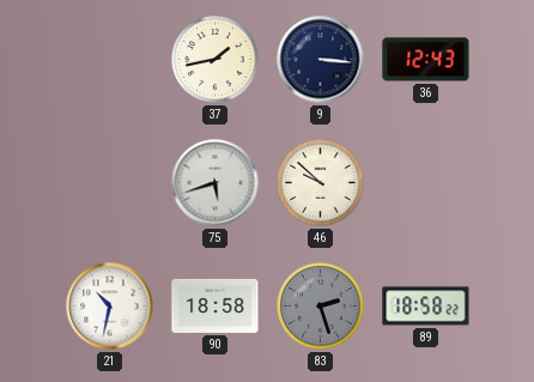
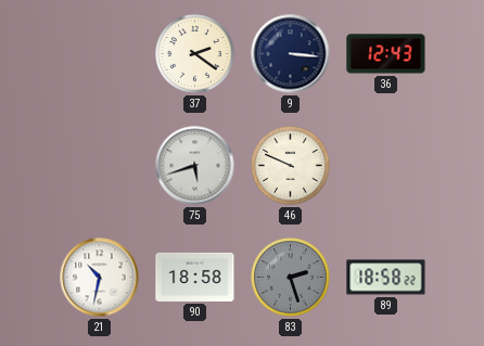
37: 1:43 -> 2:21 (195, 54)
46: 9:52 -> 9:49 (291, 166)
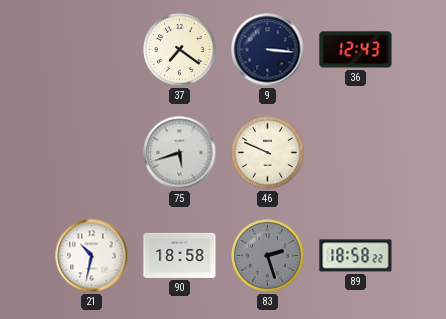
37: 2:21 -> 7:21 (180, 50)
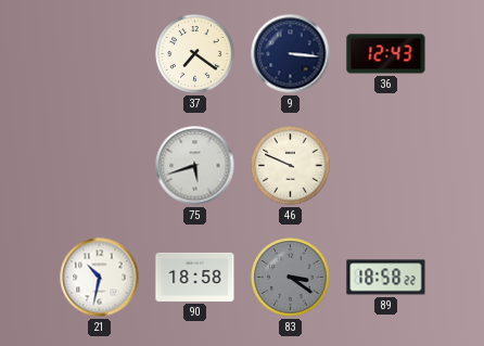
83: 2:27 -> 3:21 (291, 278)
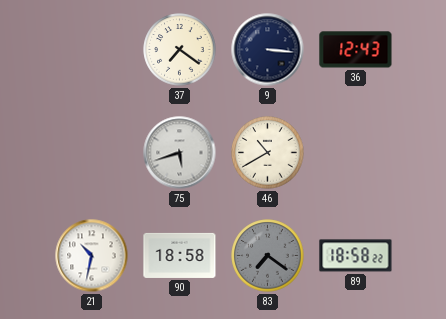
46: 9:49 -> 10:40 (268, 153)
83: 3:21 -> 7:21 (268, 256)
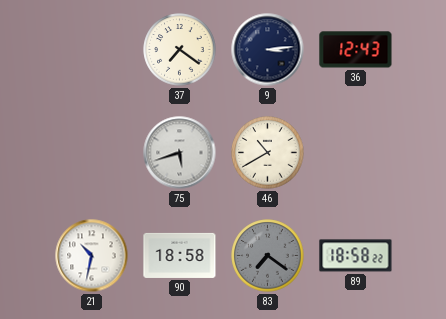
9: 3:16 -> 3:14 (268, 50)
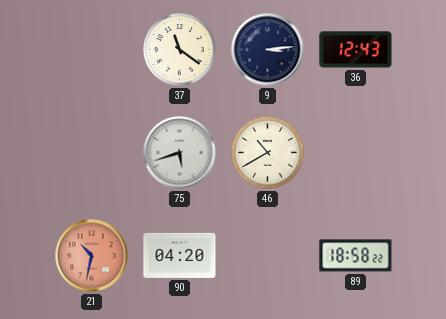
37: 7:21 -> 11:21 (180, 50)
21 dial: white -> salmon (92, 256)
90: 18:58 -> 04:20 (180, 255)
83: 7:21 -> none (268, 256)
